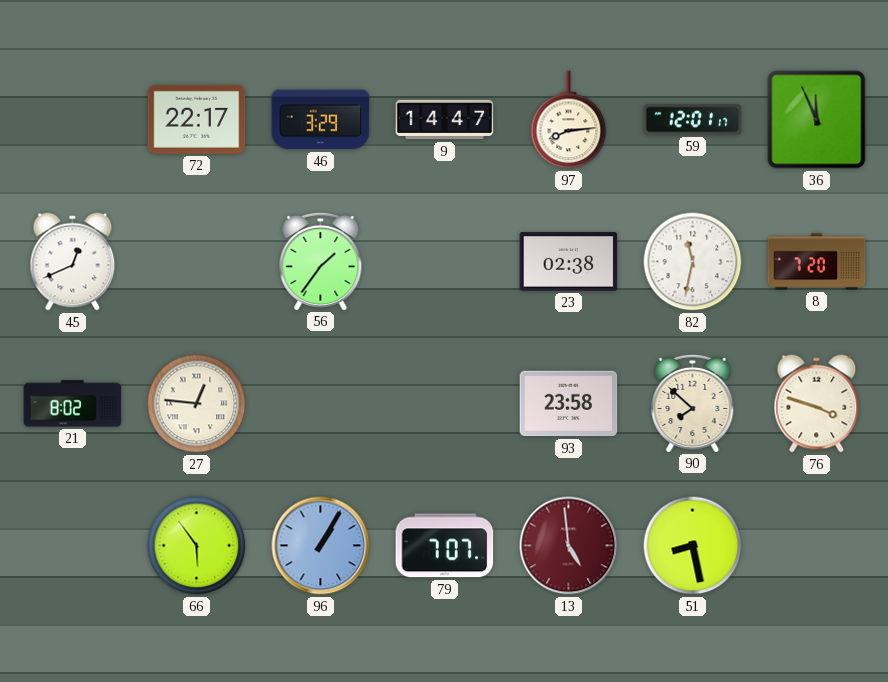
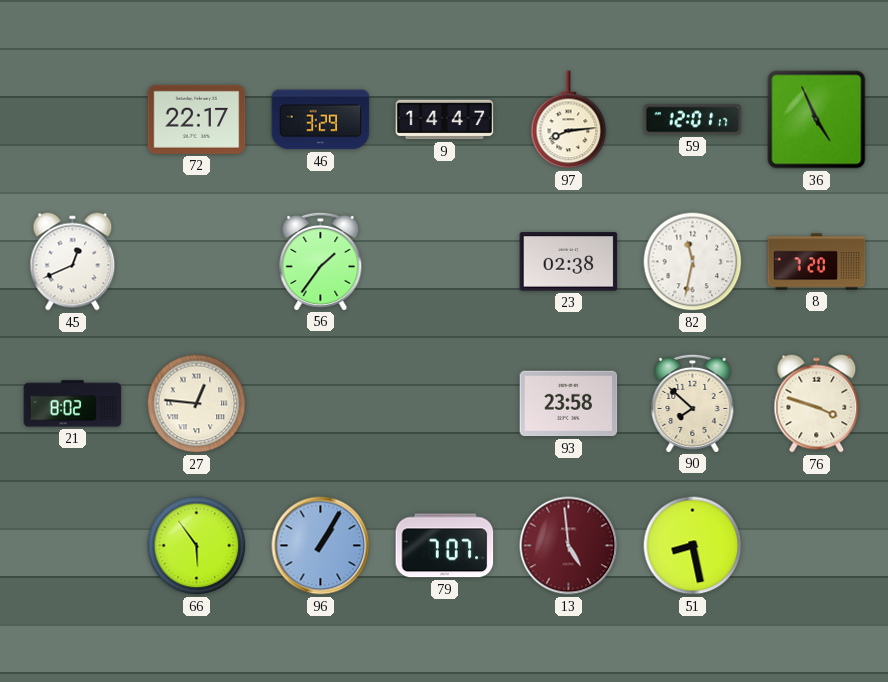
36: 11:56 -> 4:56 (817, 120)
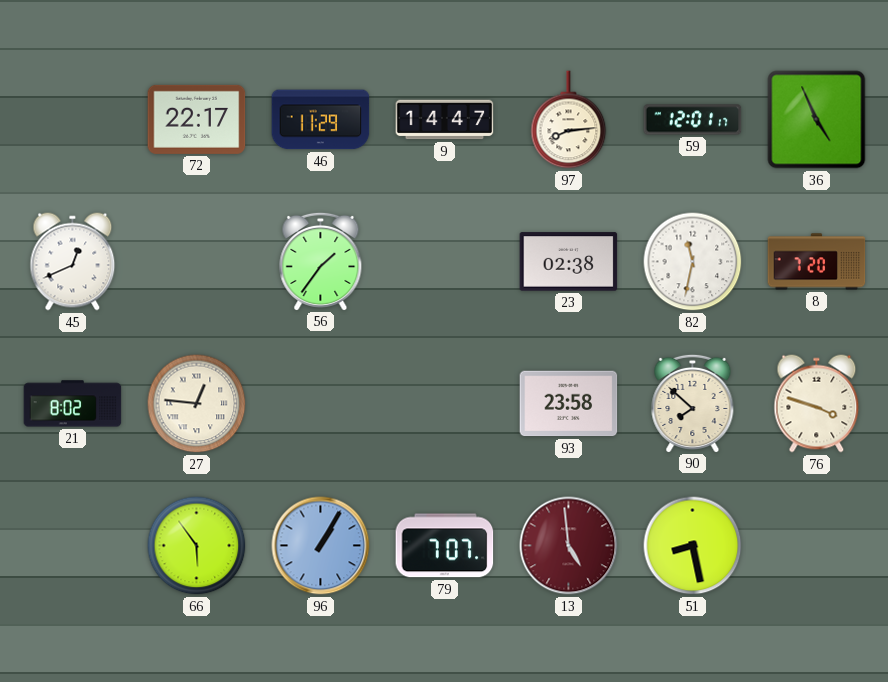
46: 3:29 -> 11:29 (321, 120)
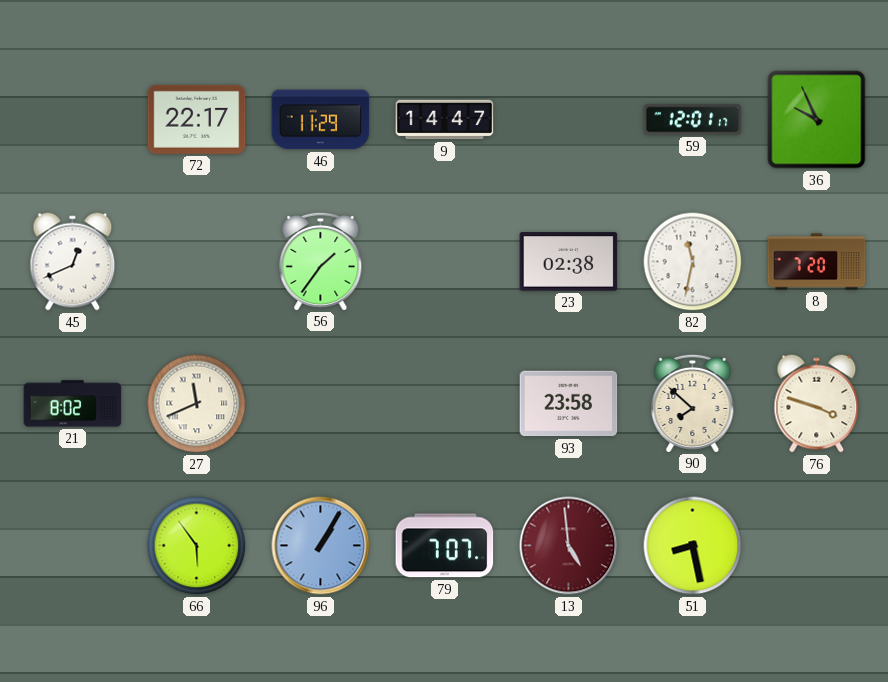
97: 8:14 -> none (569, 120)
36: 4:56 -> 9:56 (817, 120)
27: 12:46 -> 11:41 (197, 404)
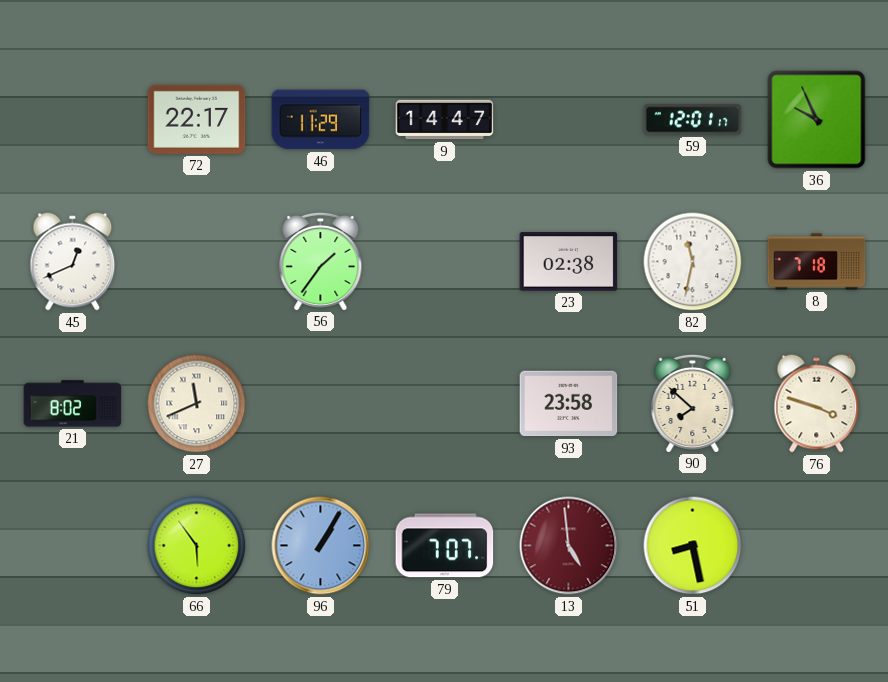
8: 7:20 -> 7:18 (817, 262)
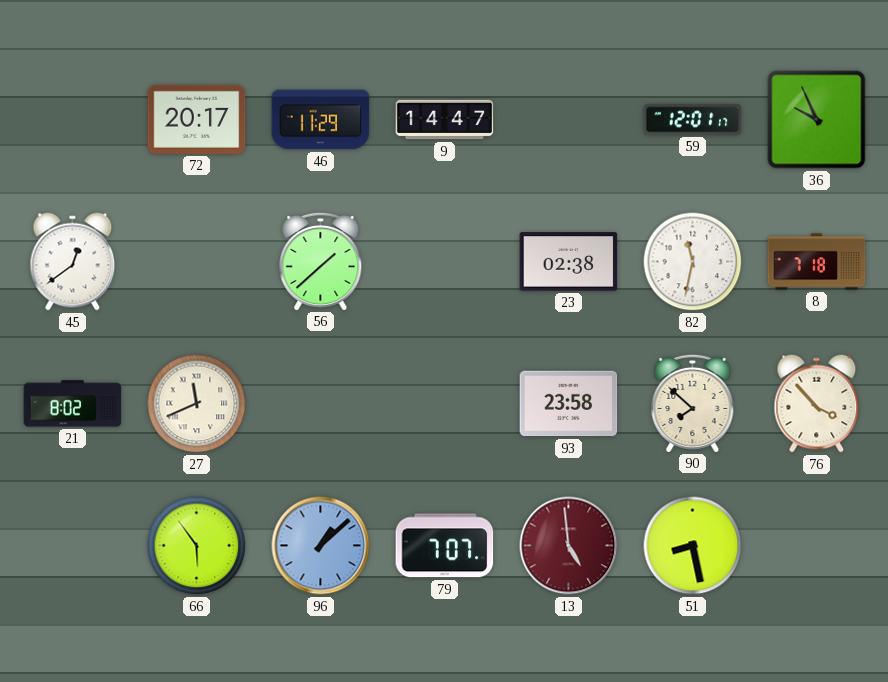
72: 22:17 -> 20:17 (197, 119)
45: 12:41 -> 12:39 (73, 262)
56: 1:36 -> 1:38 (321, 261)
76: 3:48 -> 3:53 (817, 404)
96: 1:05 -> 1:08 (321, 546)
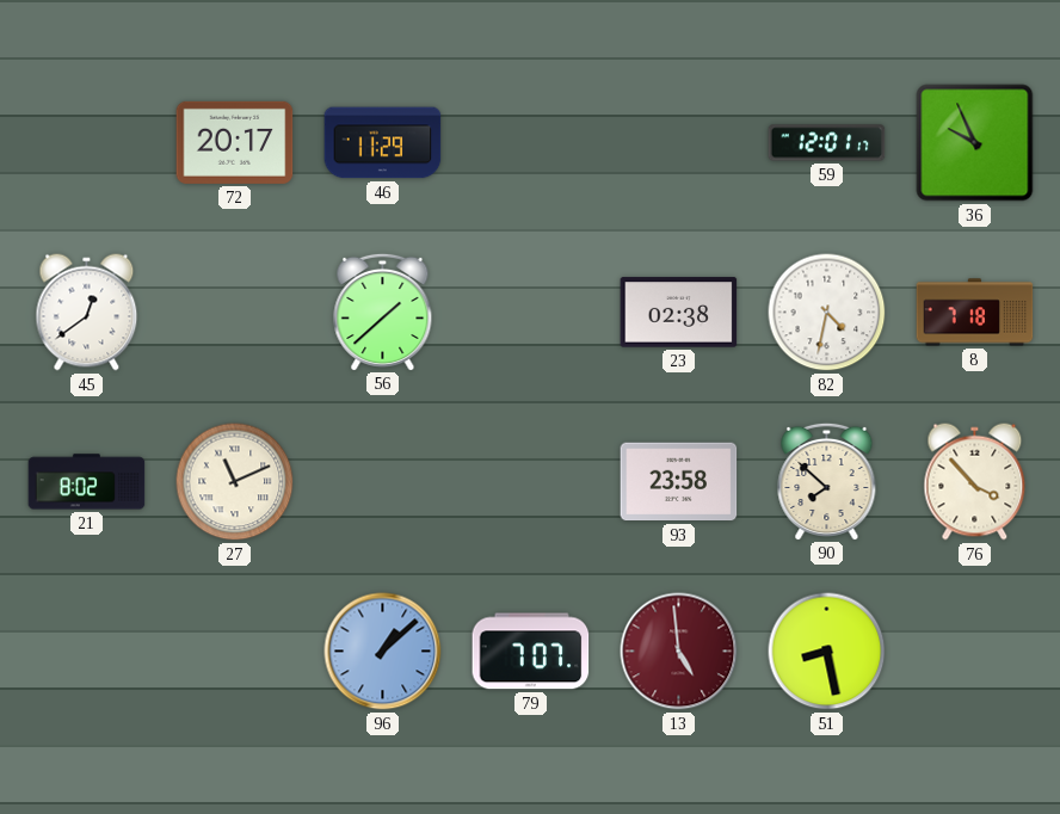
9: 14:47 -> none (445, 120)
82: 11:32 -> 4:32 (827, 313)
27: 11:41 -> 11:11 (235, 482)
66: 5:54 -> none (197, 546)
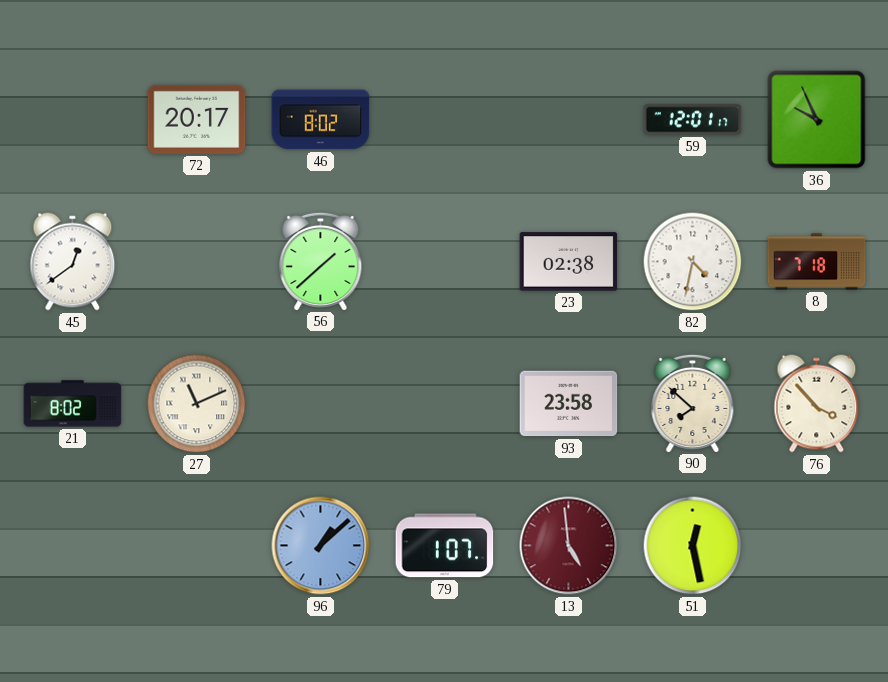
46: 11:29 -> 8:02 (321, 120)
79: 7:07 -> 1:07 (445, 546)
51: 8:28 -> 12:28 (693, 546)
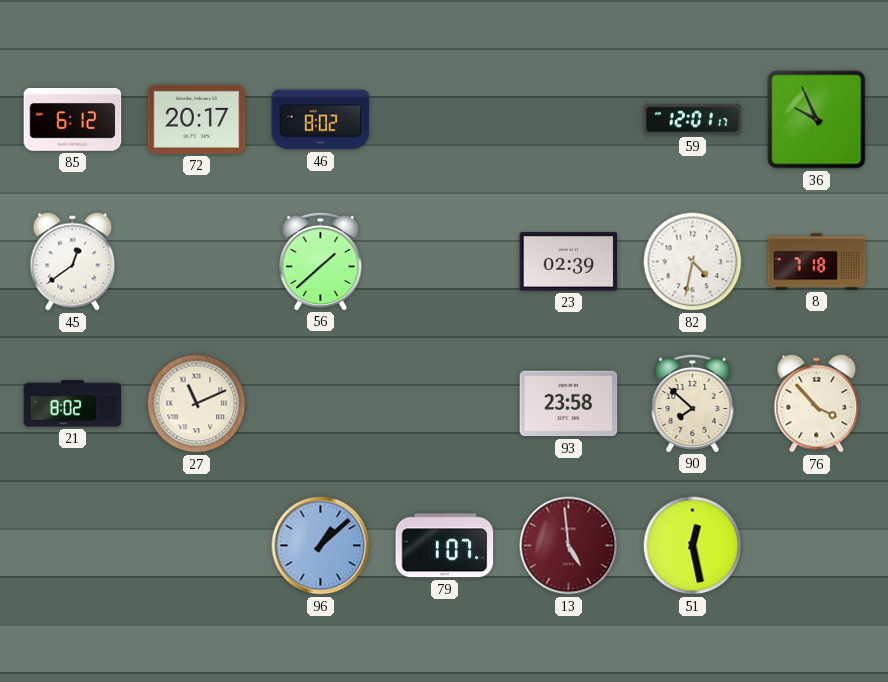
85: none -> 6:12 (73, 120)
23: 02:38 -> 02:39 (569, 262)
